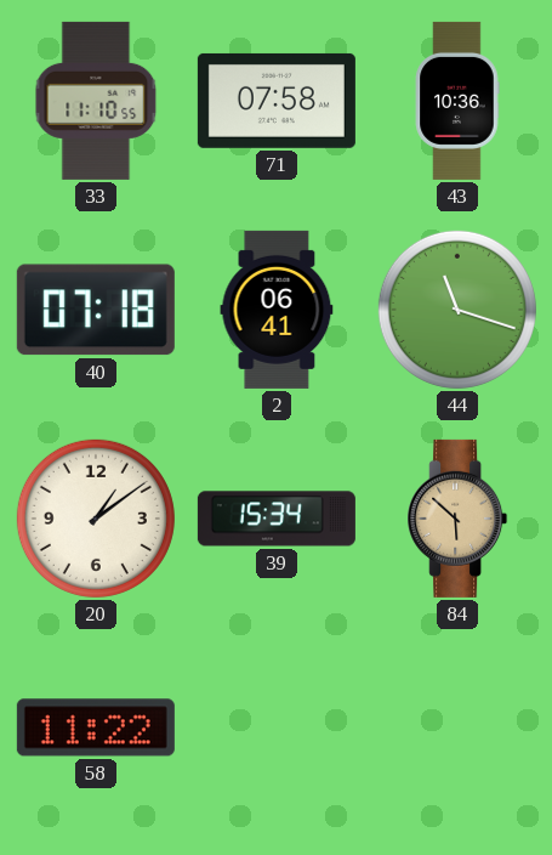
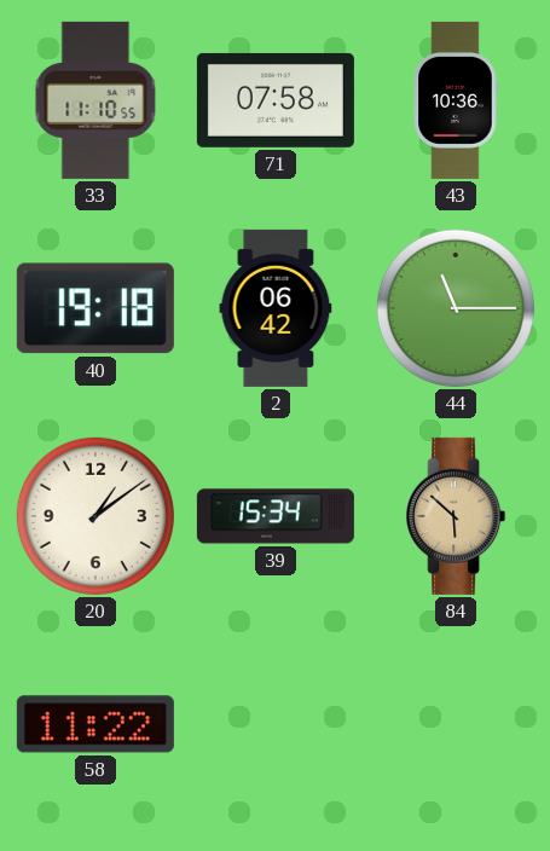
40: 07:18 -> 19:18 (95, 308)
2: 06:41 -> 06:42 (276, 308)
44: 11:18 -> 11:15 (456, 308)
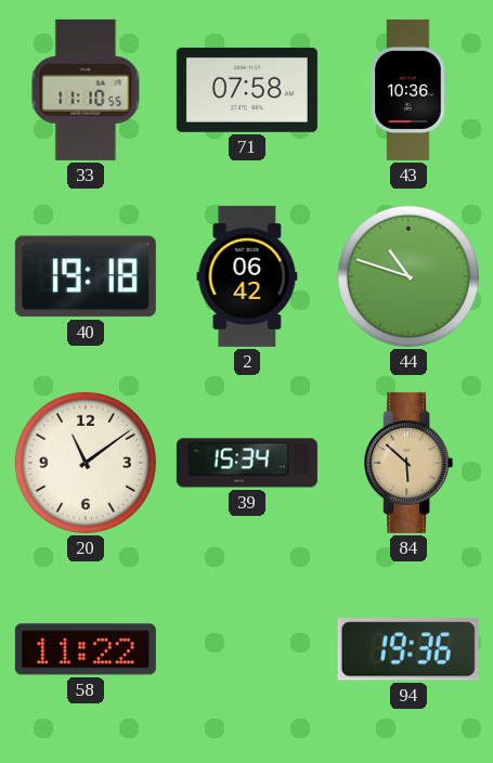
44: 11:15 -> 10:48 (408, 276)
20: 1:09 -> 11:09 (86, 463)
94: none -> 19:36 (408, 649)
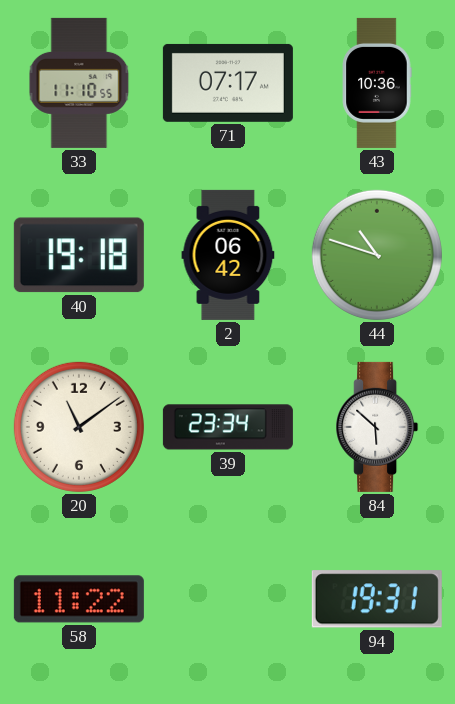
71: 07:58 -> 07:17 (228, 83)
39: 15:34 -> 23:34 (228, 427)
84 dial: champagne -> white (377, 427)
94: 19:36 -> 19:31 (377, 599)
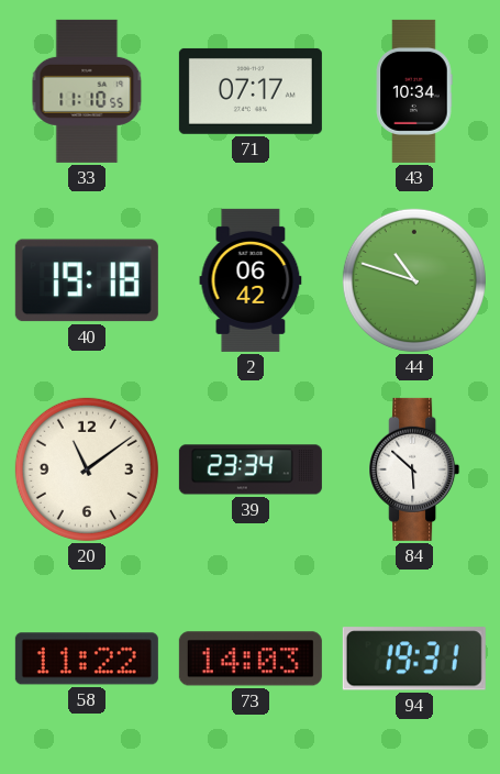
43: 10:36 -> 10:34 (414, 91)
73: none -> 14:03 (251, 659)
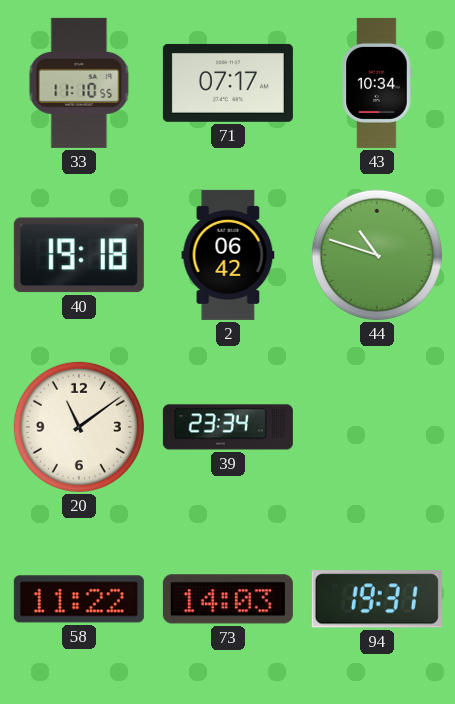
84: 5:52 -> none (414, 469)
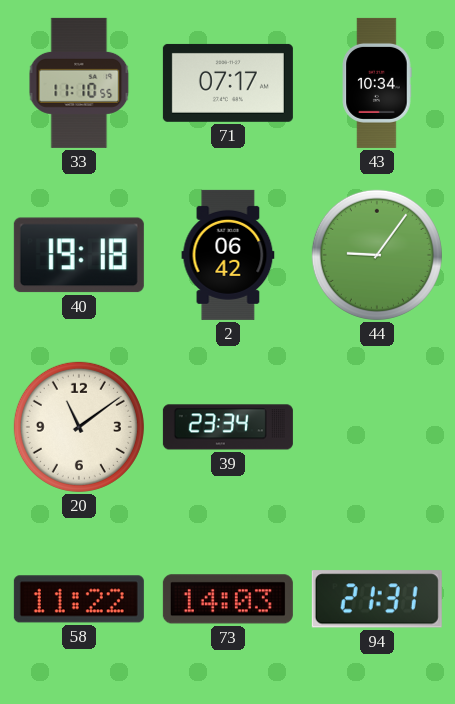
44: 10:48 -> 9:06 (377, 255)
94: 19:31 -> 21:31 (377, 599)
